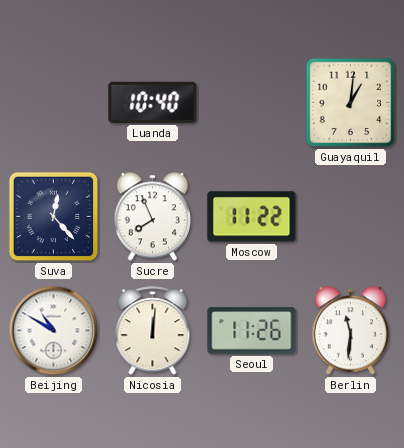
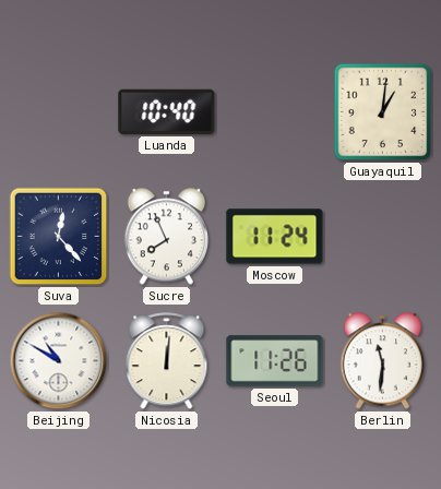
Moscow: 11:22 -> 11:24 (275, 237)
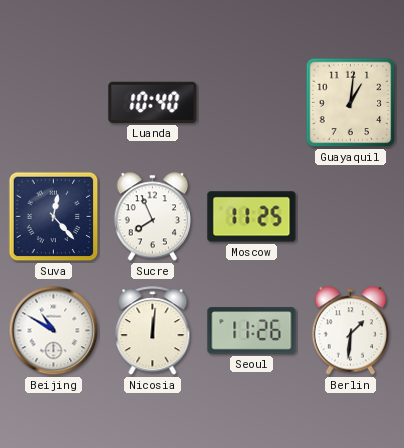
Moscow: 11:24 -> 11:25 (252, 217)
Berlin: 11:31 -> 1:31 (351, 331)
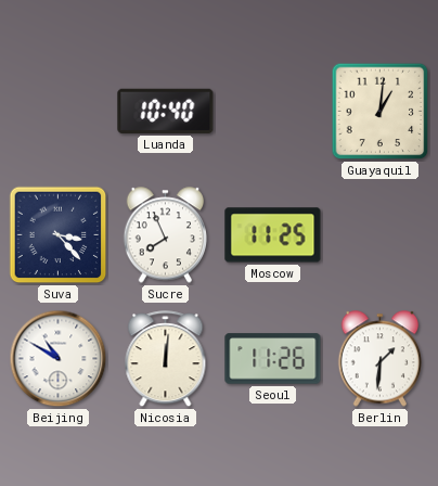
Suva: 12:23 -> 3:23 (59, 235)
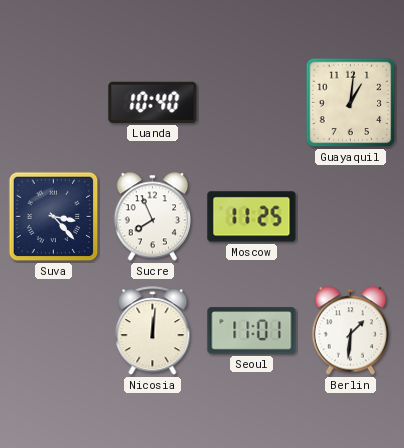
Beijing: 10:50 -> none (59, 359)
Seoul: 11:26 -> 11:01 (252, 331)
